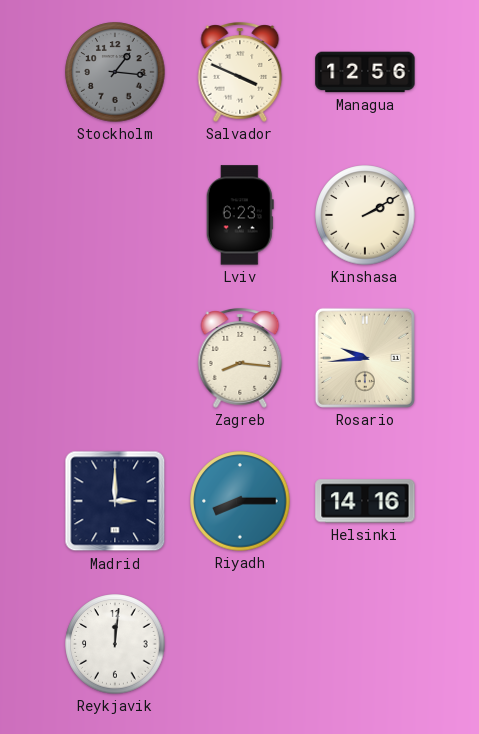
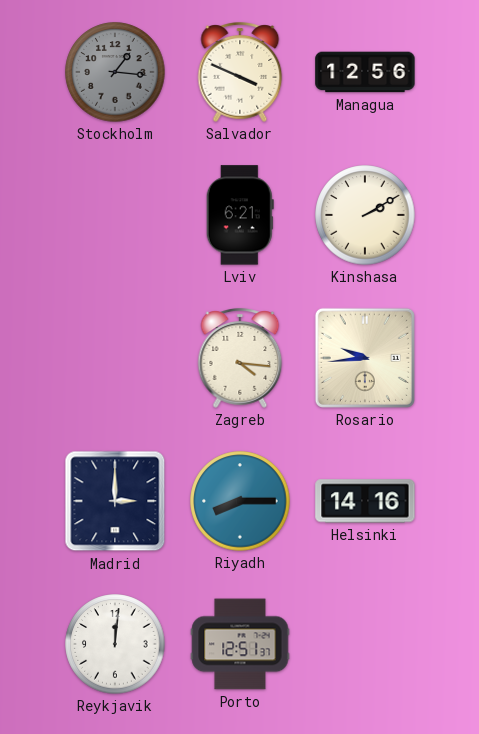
Lviv: 6:23 -> 6:21 (240, 215)
Zagreb: 8:16 -> 4:16 (240, 358)
Porto: none -> 12:51 (240, 644)
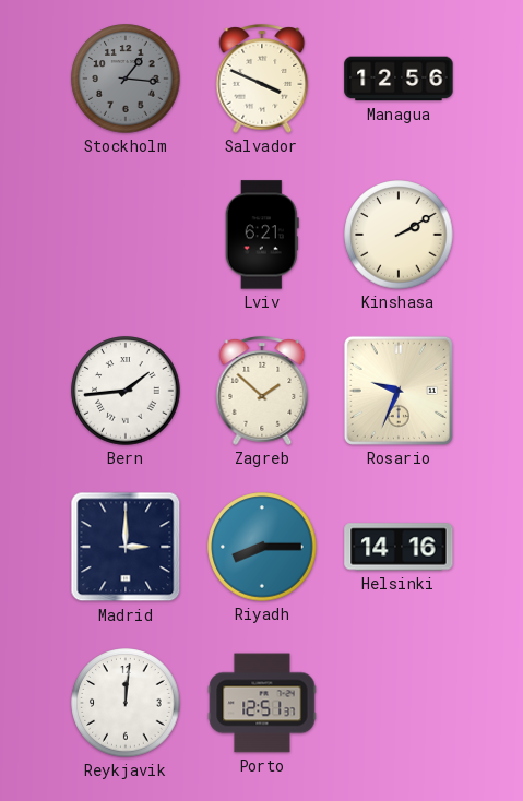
Bern: none -> 1:44 (126, 391)
Zagreb: 4:16 -> 1:52 (262, 391)
Rosario: 9:44 -> 9:34 (399, 391)
